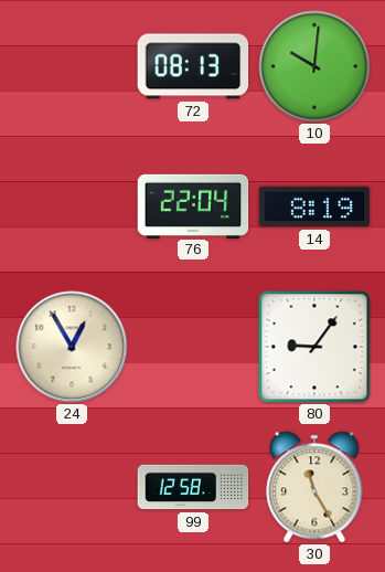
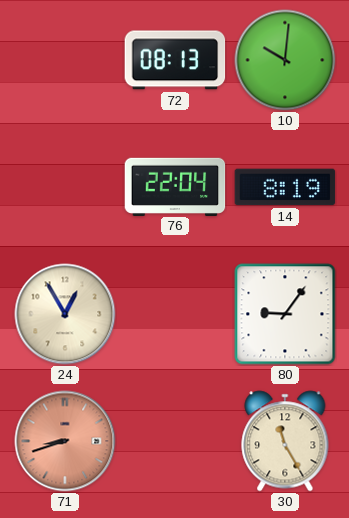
71: none -> 8:42 (65, 441)
99: 12:58 -> none (193, 487)
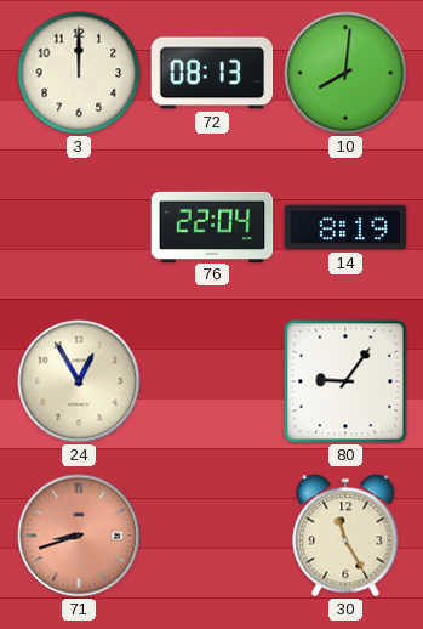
3: none -> 12:00 (79, 73)
10: 10:01 -> 8:01 (345, 73)
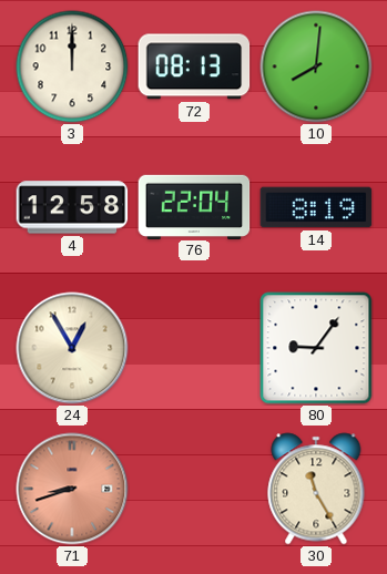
4: none -> 12:58 (72, 207)
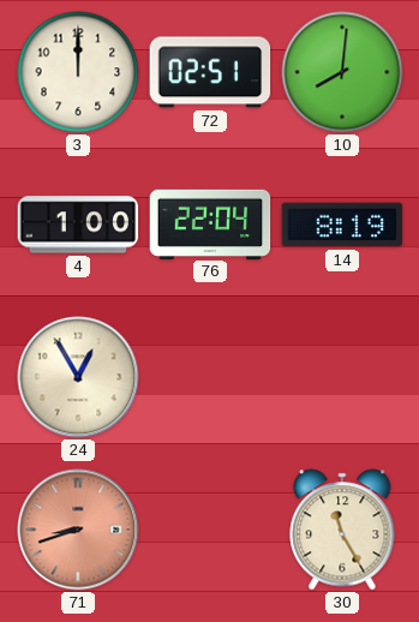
72: 08:13 -> 02:51 (210, 72)
4: 12:58 -> 1:00 (78, 225)
80: 9:06 -> none (316, 348)
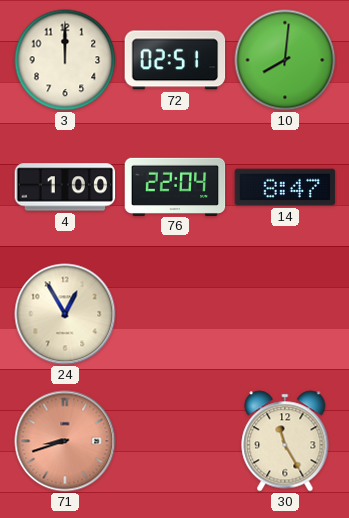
14: 8:19 -> 8:47 (285, 187)
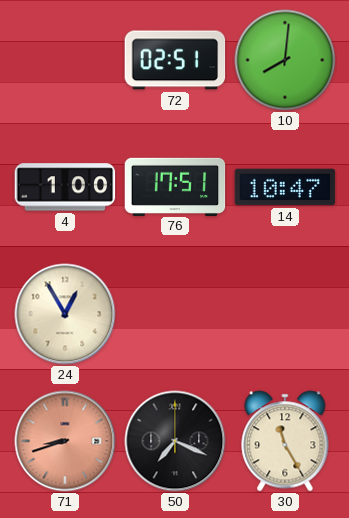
3: 12:00 -> none (65, 60)
76: 22:04 -> 17:51 (175, 186)
14: 8:47 -> 10:47 (285, 187)
50: none -> 7:19 (175, 441)
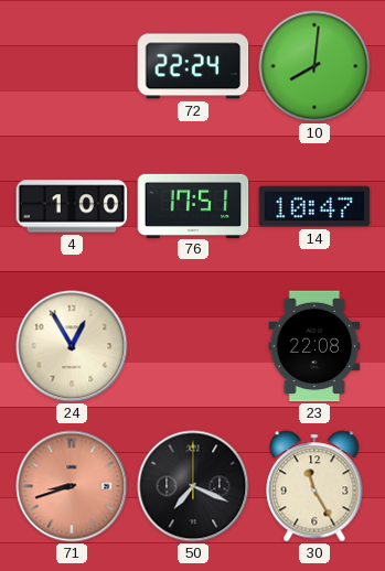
72: 02:51 -> 22:24 (193, 66)
23: none -> 22:08 (314, 346)
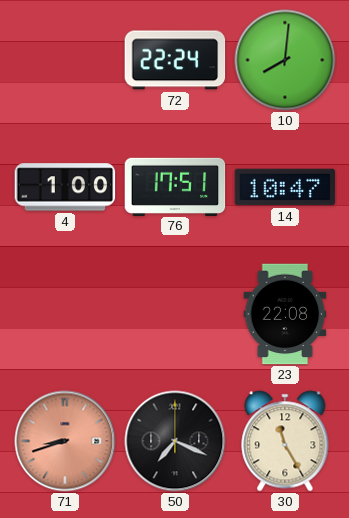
24: 12:55 -> none (72, 346)
